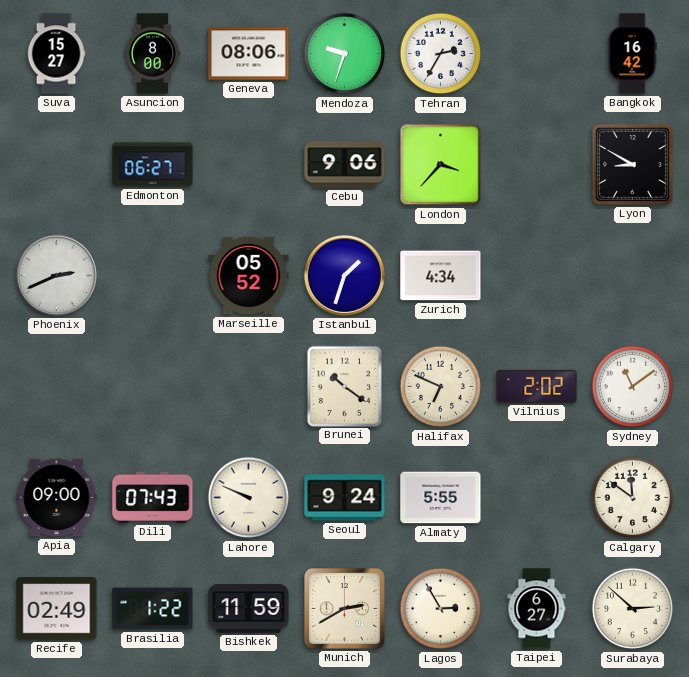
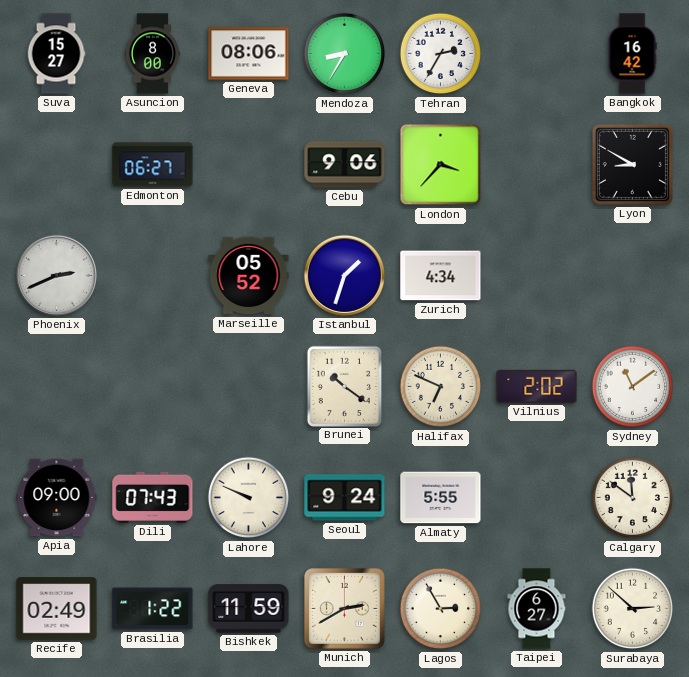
Mendoza: 9:33 -> 8:35 (345, 54)
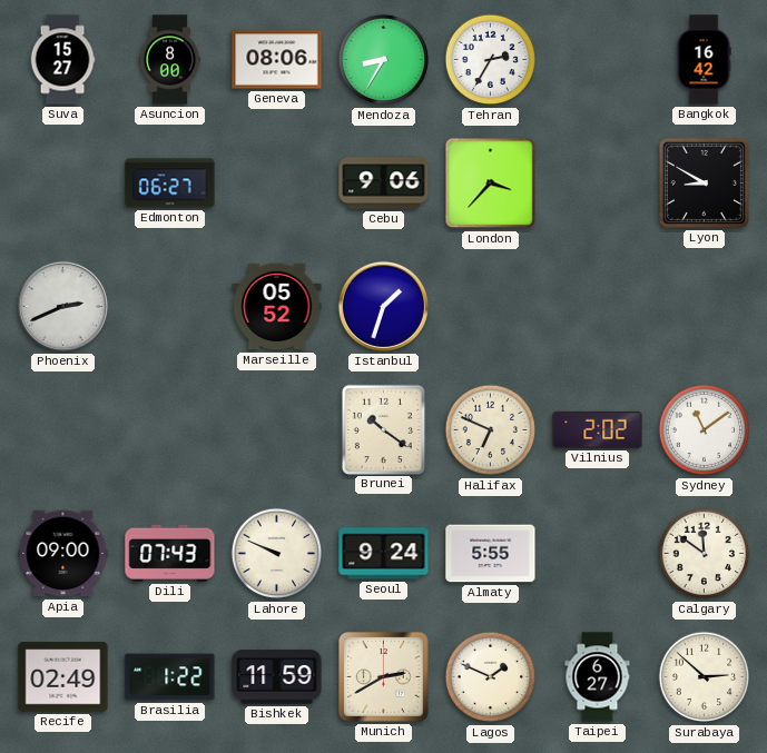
Zurich: 4:34 -> none (441, 276)
Lagos: 2:55 -> 1:49 (491, 677)
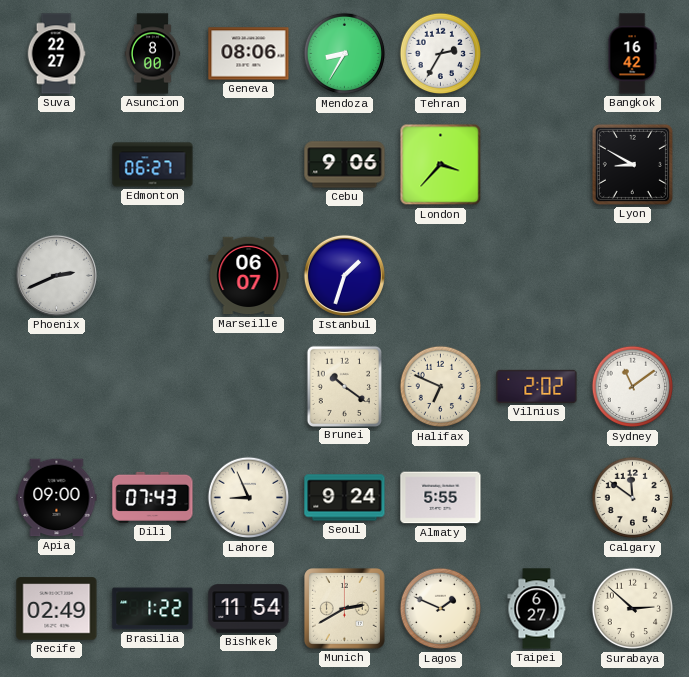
Suva: 15:27 -> 22:27 (56, 54)
Marseille: 05:52 -> 06:07 (249, 276)
Lahore: 9:49 -> 8:56 (249, 498)
Bishkek: 11:59 -> 11:54 (249, 609)
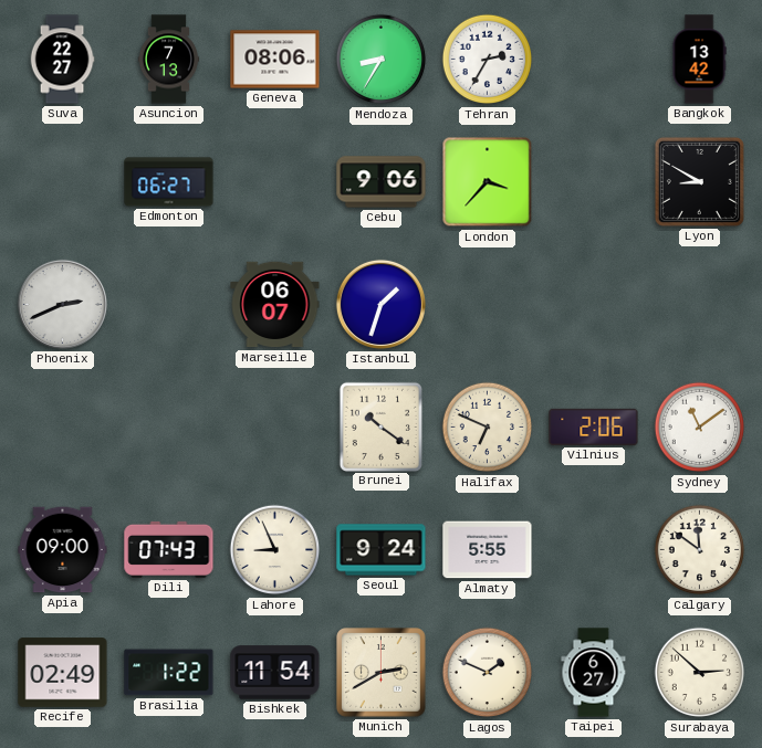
Asuncion: 8:00 -> 7:13 (169, 60)
Bangkok: 16:42 -> 13:42 (699, 60)
Vilnius: 2:02 -> 2:06 (594, 426)
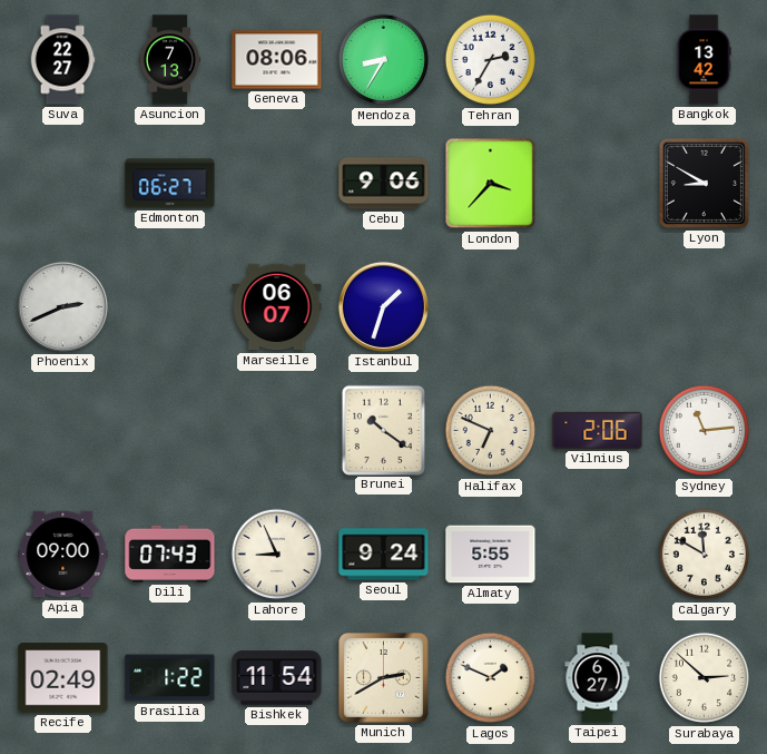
Sydney: 11:09 -> 11:14 (705, 431)
Calgary: 11:51 -> 11:50 (705, 555)
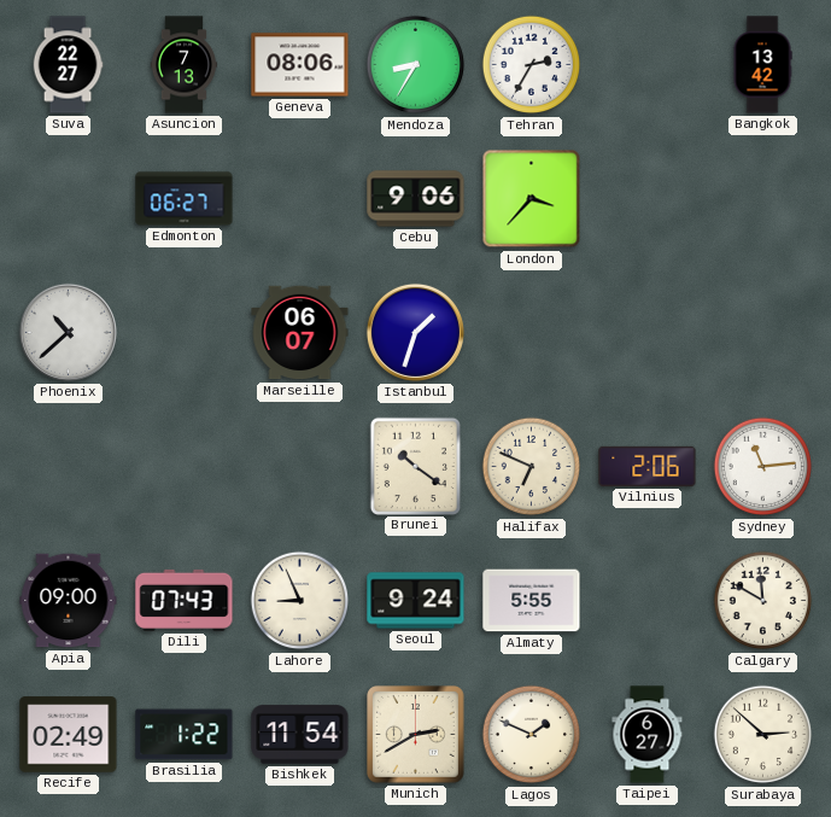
Lyon: 8:50 -> none (704, 183)
Phoenix: 2:41 -> 10:38 (68, 332)
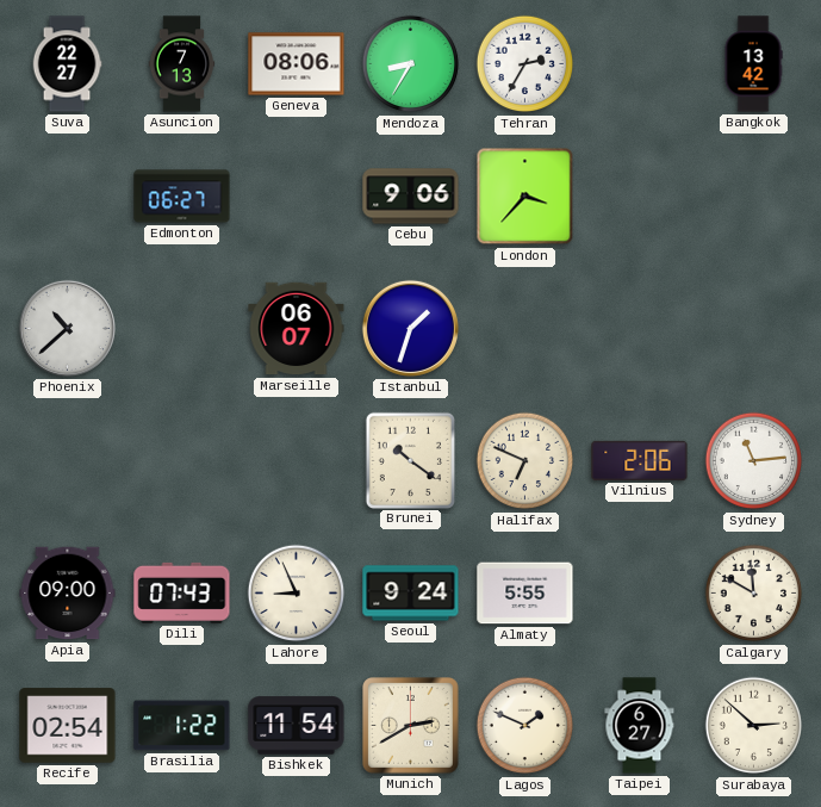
Recife: 02:49 -> 02:54 (68, 726)
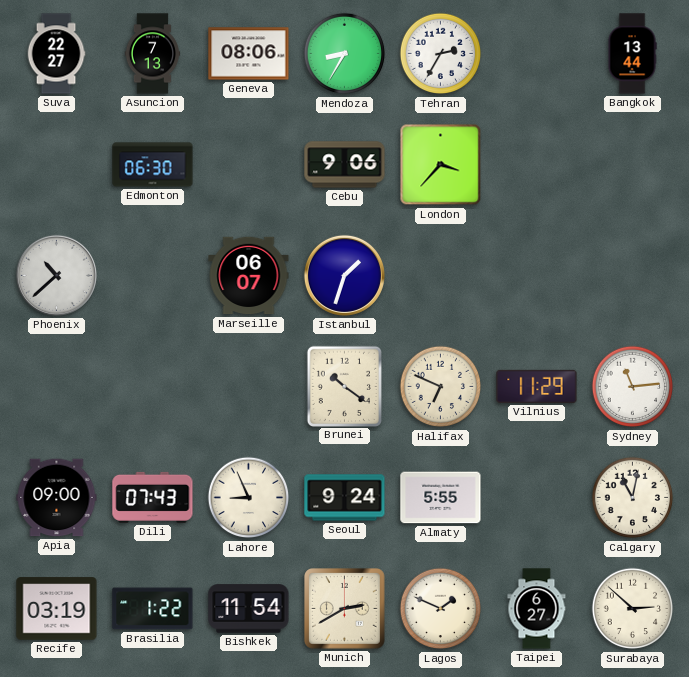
Bangkok: 13:42 -> 13:44 (632, 54)
Edmonton: 06:27 -> 06:30 (153, 165)
Vilnius: 2:06 -> 11:29 (537, 386)
Calgary: 11:50 -> 11:02 (633, 498)
Recife: 02:54 -> 03:19 (57, 609)
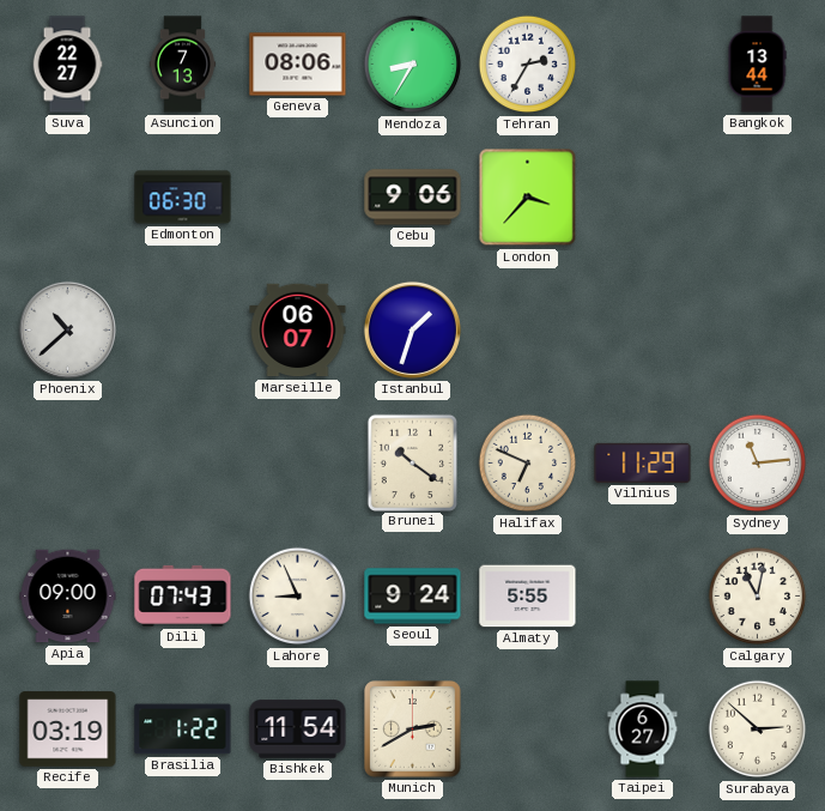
Lagos: 1:49 -> none (441, 609)
